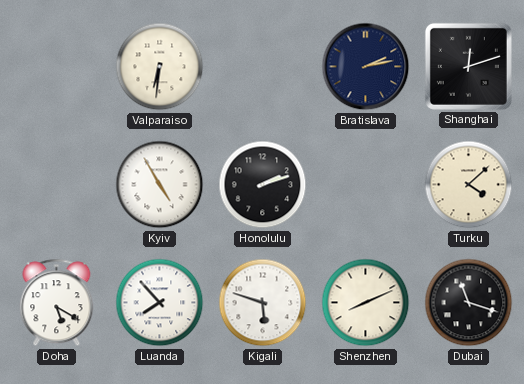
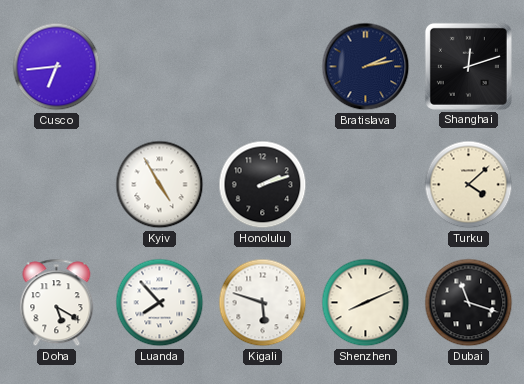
Cusco: none -> 6:44 (57, 67)
Valparaiso: 6:31 -> none (160, 67)
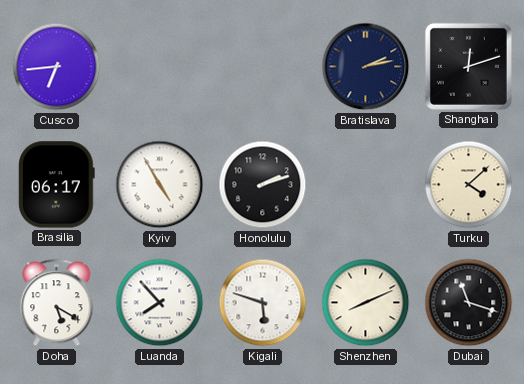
Brasilia: none -> 06:17 (56, 185)
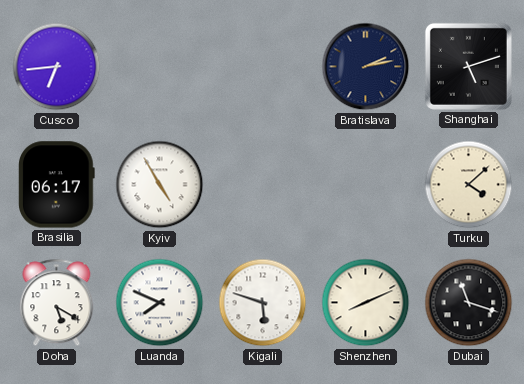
Shanghai: 12:12 -> 5:12 (468, 66)
Honolulu: 2:12 -> none (263, 185)
Luanda: 7:53 -> 7:49 (160, 303)
